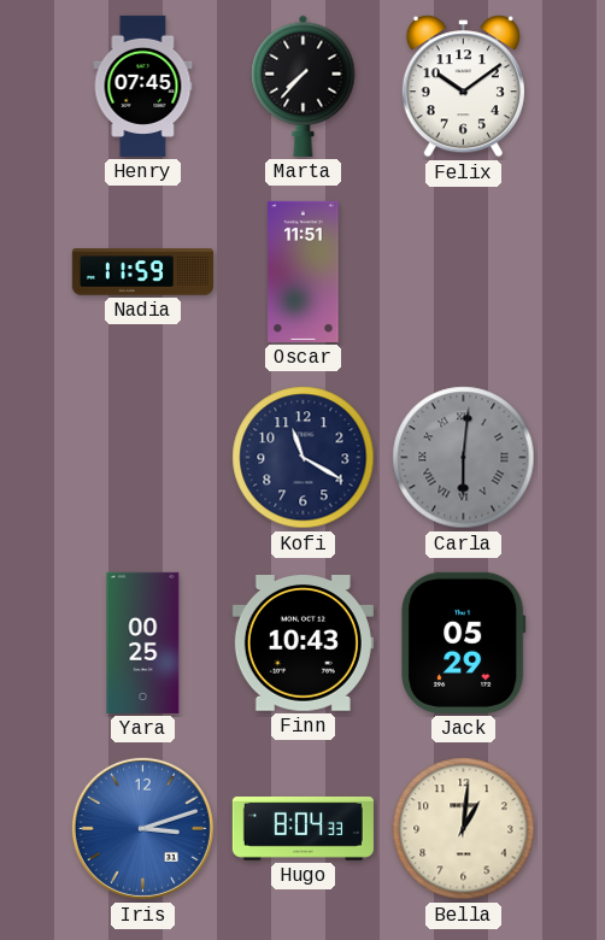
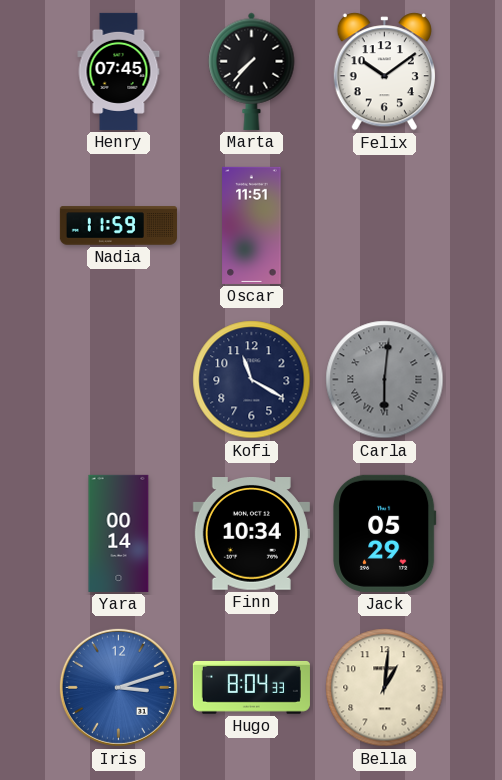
Yara: 00:25 -> 00:14 (119, 533)
Finn: 10:43 -> 10:34 (251, 534)
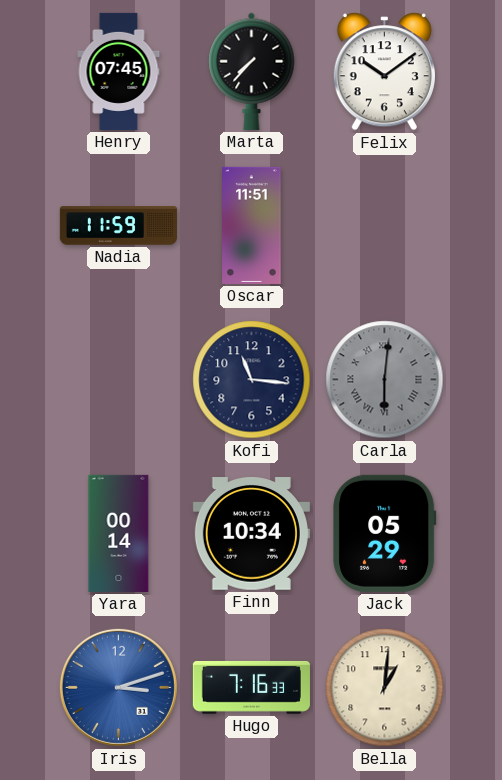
Kofi: 11:20 -> 11:16 (252, 380)
Hugo: 8:04 -> 7:16 (251, 687)
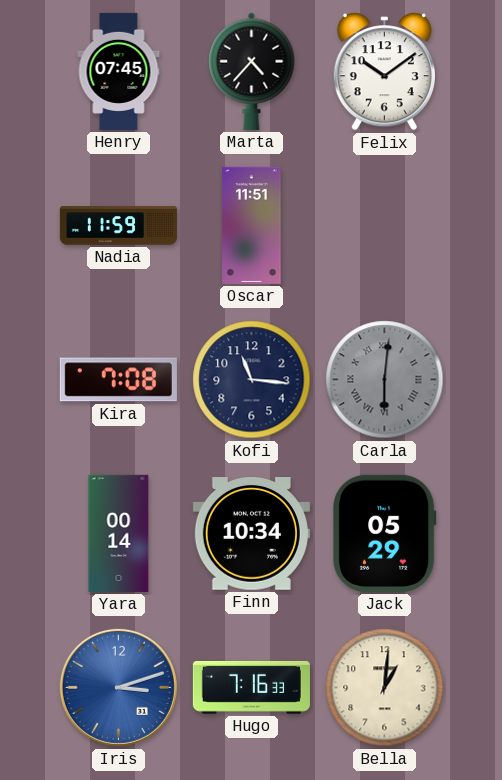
Marta: 7:37 -> 4:37 (252, 71)
Kira: none -> 7:08 (118, 380)
